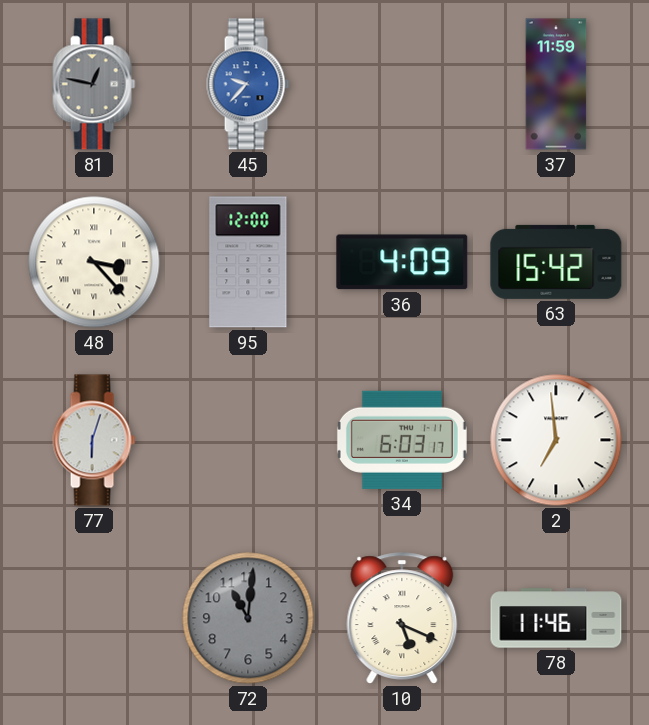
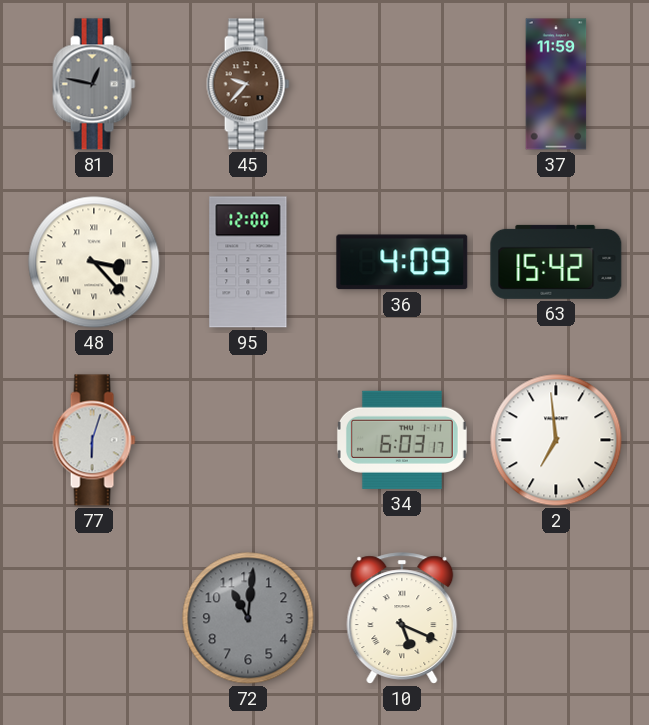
45 dial: blue -> brown (248, 84)
78: 11:46 -> none (556, 618)
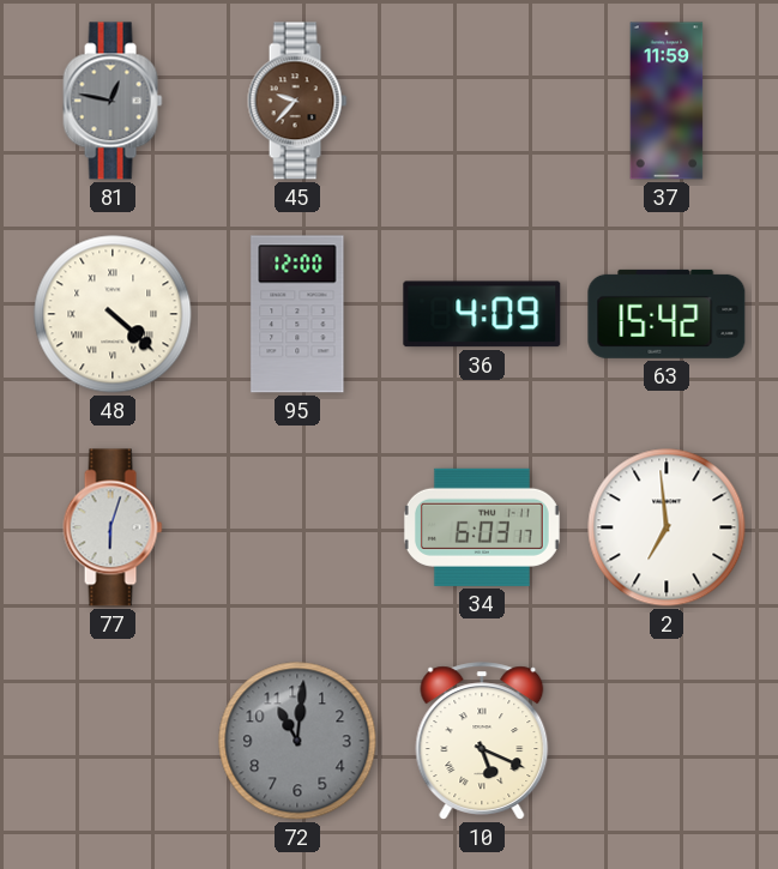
48: 3:23 -> 4:22 (113, 314)
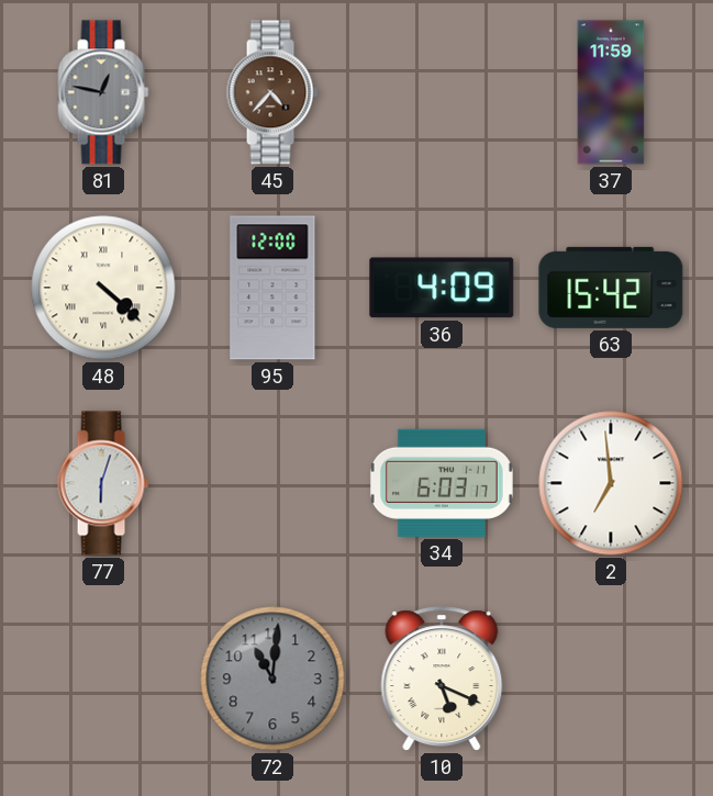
45: 9:37 -> 4:37 (272, 92)
